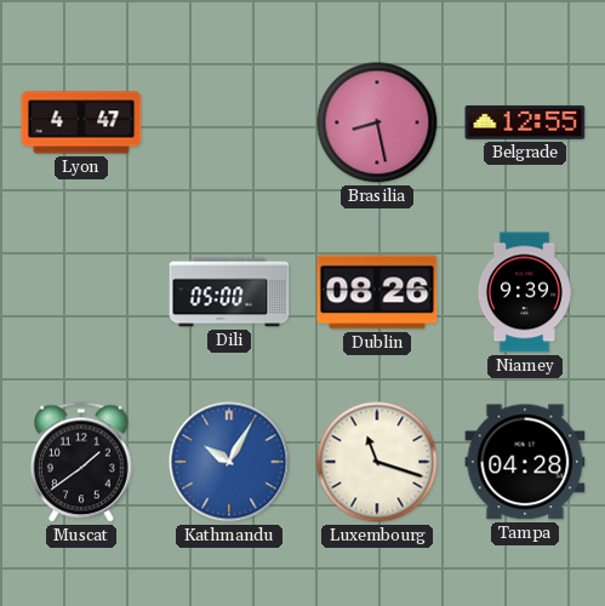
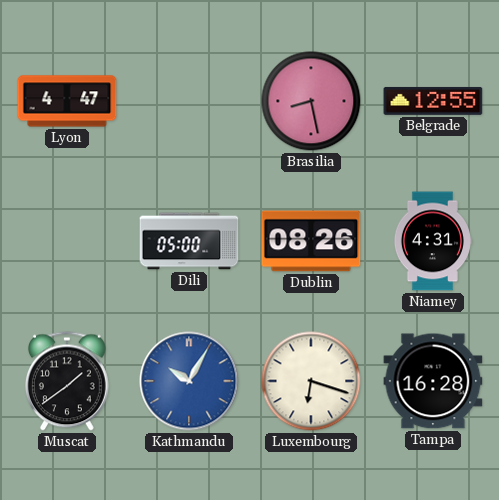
Niamey: 9:39 -> 4:31 (432, 241)
Luxembourg: 11:18 -> 6:18 (311, 381)
Tampa: 04:28 -> 16:28 (433, 381)
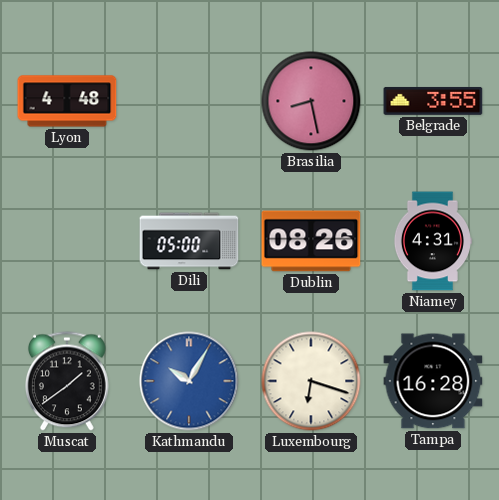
Lyon: 4:47 -> 4:48 (67, 101)
Belgrade: 12:55 -> 3:55 (433, 101)
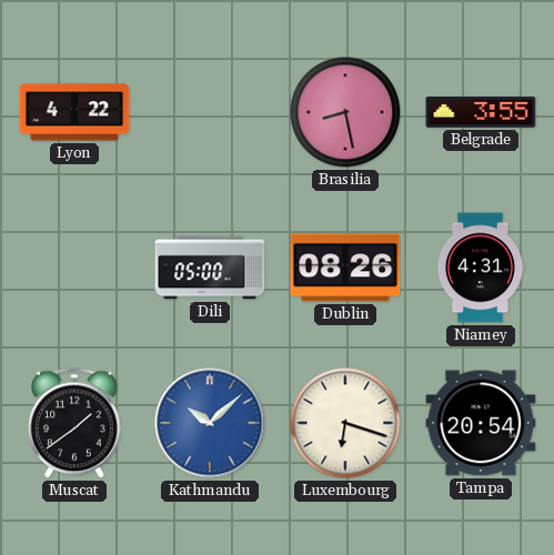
Lyon: 4:48 -> 4:22 (74, 112)
Kathmandu: 10:05 -> 10:08 (210, 423)
Tampa: 16:28 -> 20:54 (481, 423)
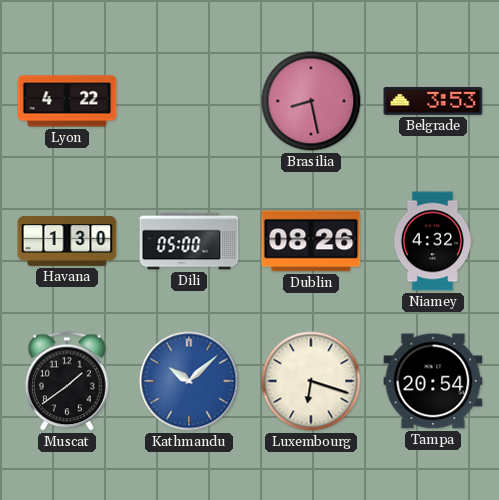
Belgrade: 3:55 -> 3:53 (433, 101)
Havana: none -> 1:30 (67, 242)
Niamey: 4:31 -> 4:32 (432, 241)
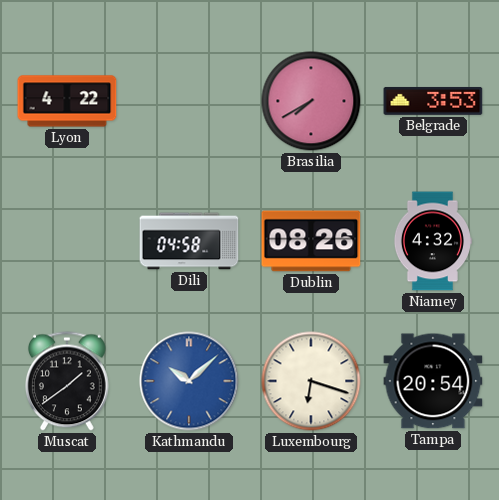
Brasilia: 8:28 -> 7:40 (311, 101)
Havana: 1:30 -> none (67, 242)
Dili: 05:00 -> 04:58 (189, 241)
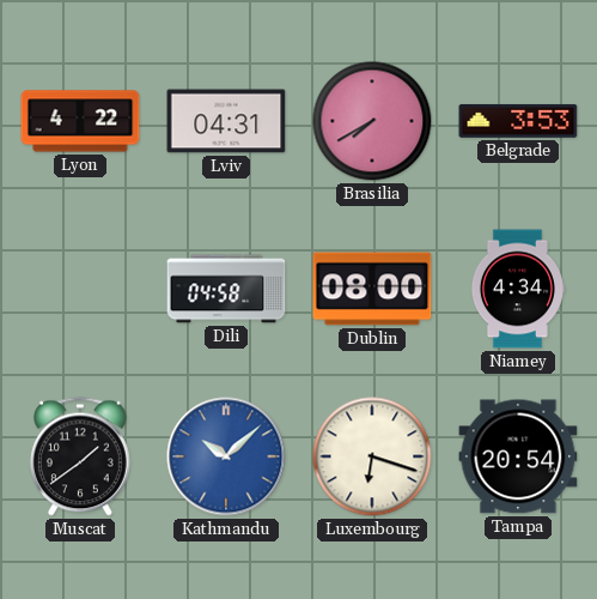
Lviv: none -> 04:31 (226, 121)
Dublin: 08:26 -> 08:00 (372, 289)
Niamey: 4:32 -> 4:34 (517, 289)
